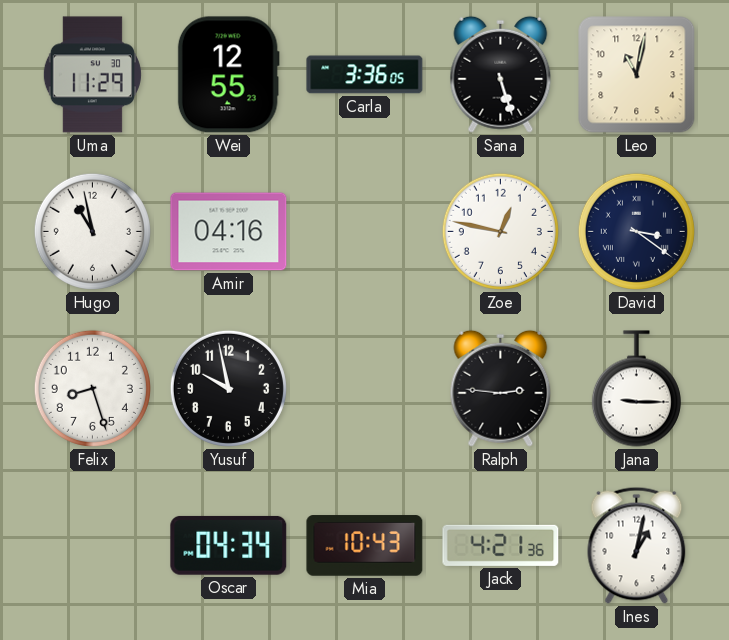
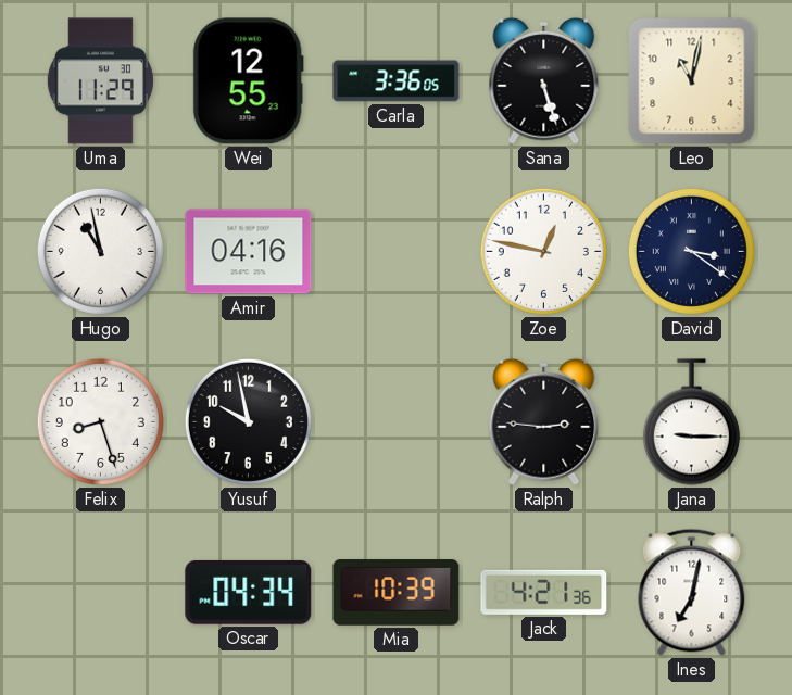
Mia: 10:43 -> 10:39 (397, 593)
Ines: 1:02 -> 7:02 (692, 592)
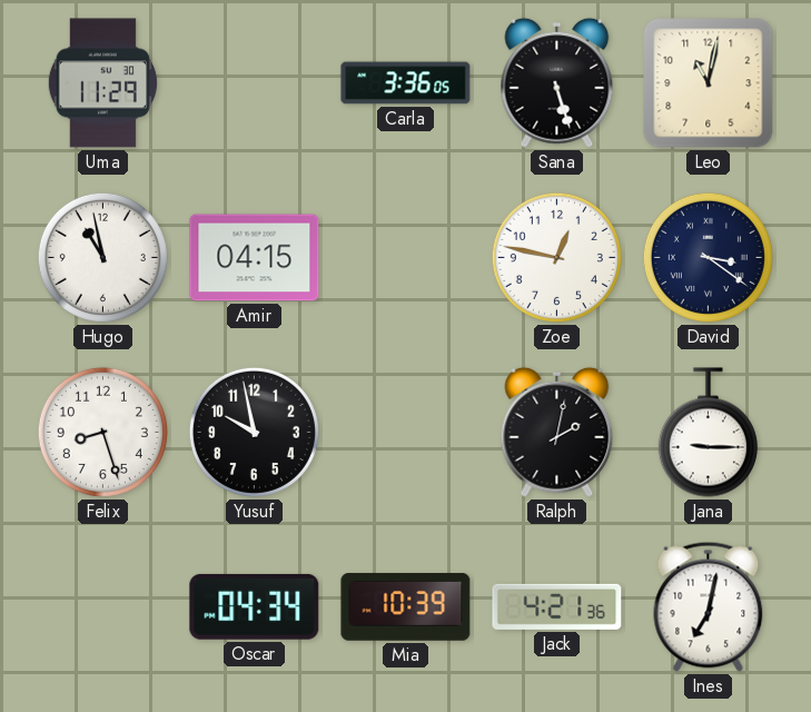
Wei: 12:55 -> none (248, 81)
Amir: 04:16 -> 04:15 (255, 258)
Ralph: 2:46 -> 2:02 (557, 432)
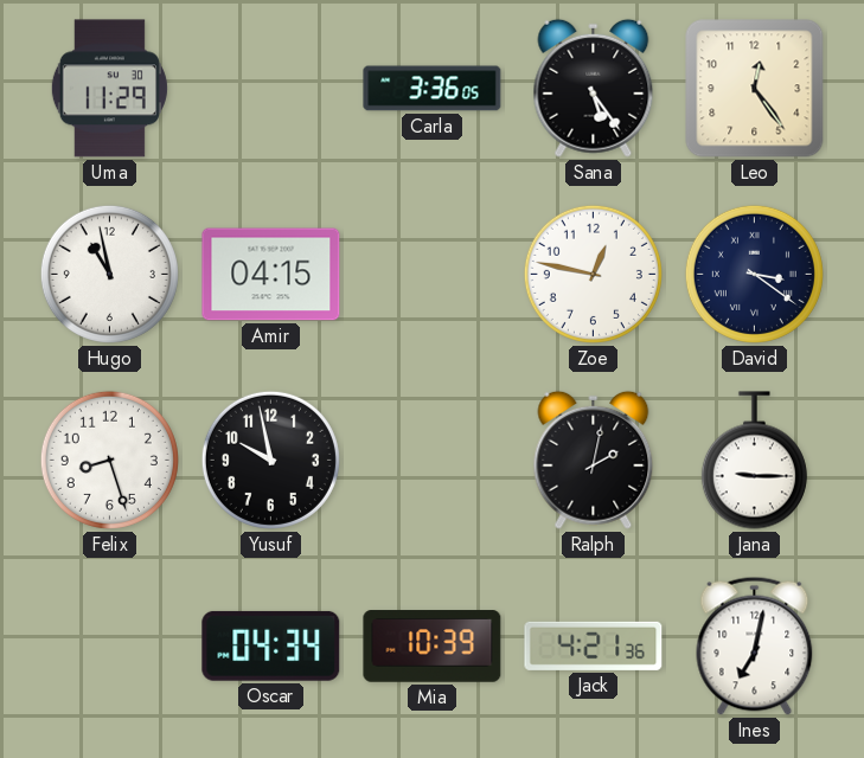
Sana: 5:27 -> 5:24 (594, 88)
Leo: 11:02 -> 12:24 (755, 89)
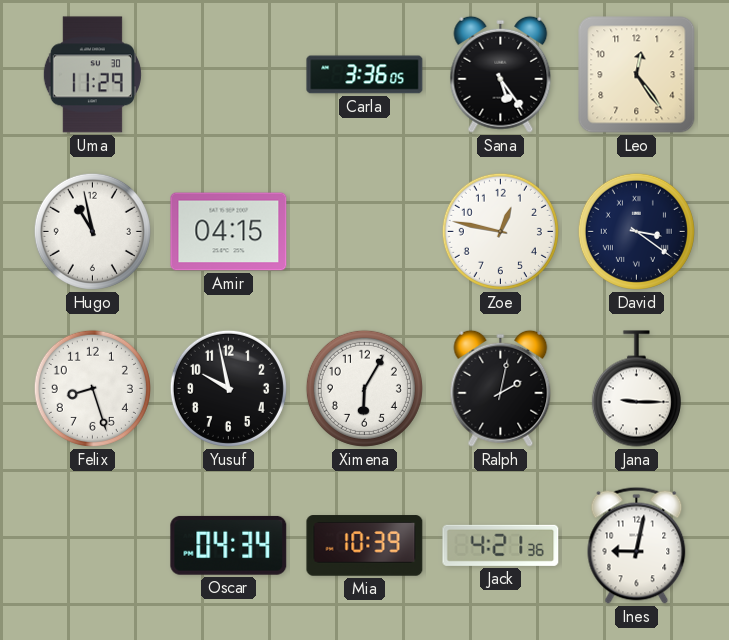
Ximena: none -> 6:05 (364, 388)
Ines: 7:02 -> 9:02 (637, 545)
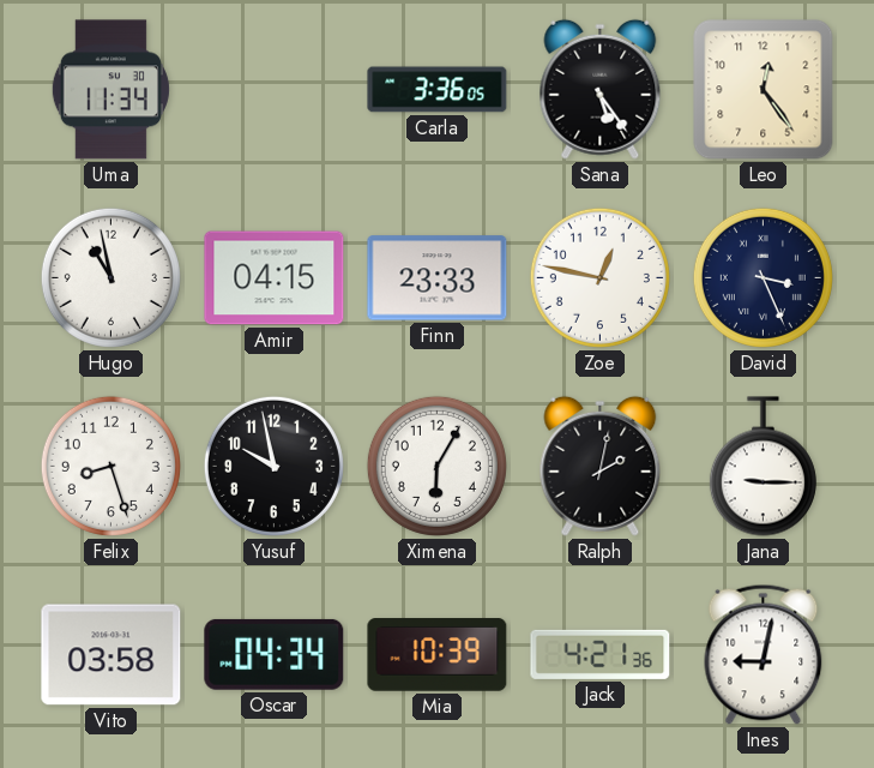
Uma: 11:29 -> 11:34 (110, 90)
Finn: none -> 23:33 (438, 278)
David: 3:21 -> 3:26 (763, 277)
Vito: none -> 03:58 (111, 655)
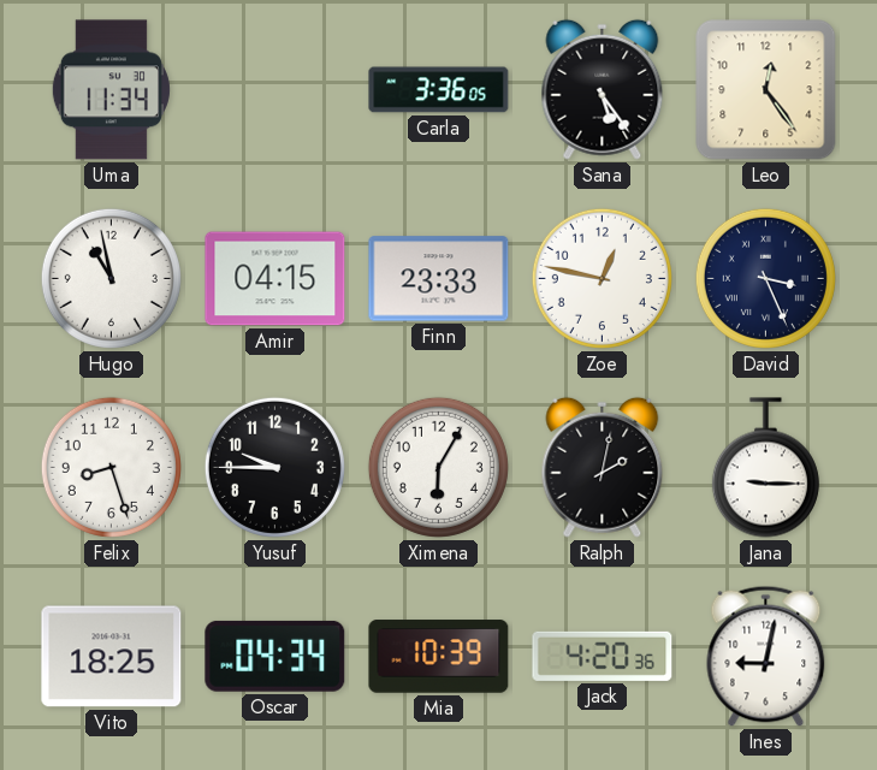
Yusuf: 9:58 -> 9:45 (274, 467)
Vito: 03:58 -> 18:25 (112, 657)
Jack: 4:21 -> 4:20 (603, 656)
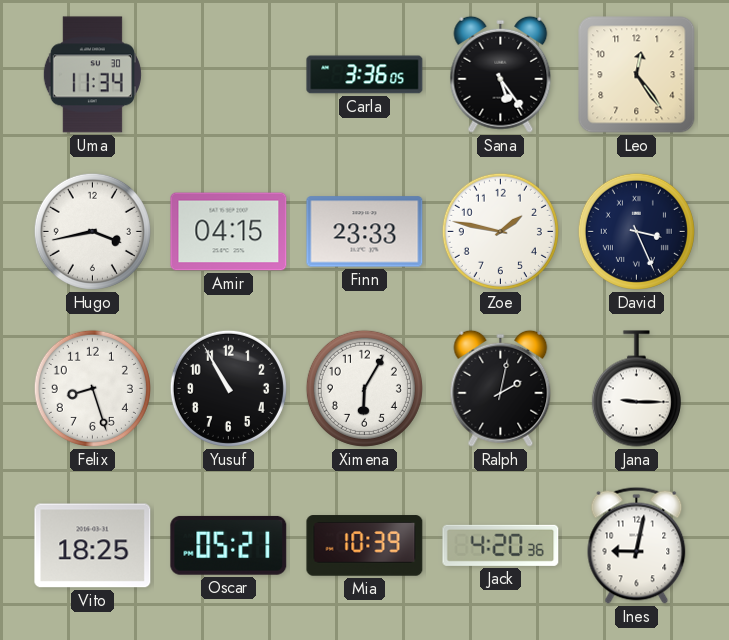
Hugo: 10:58 -> 3:43 (92, 231)
Zoe: 12:47 -> 1:47 (500, 231)
Yusuf: 9:45 -> 10:55 (228, 388)
Oscar: 04:34 -> 05:21 (229, 545)
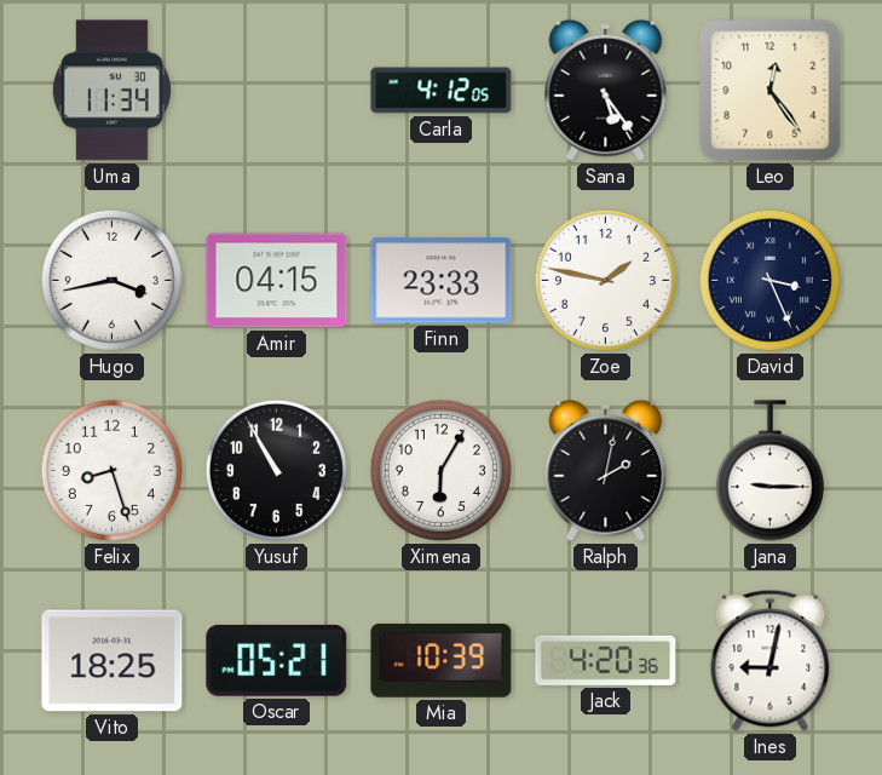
Carla: 3:36 -> 4:12 (442, 91)
